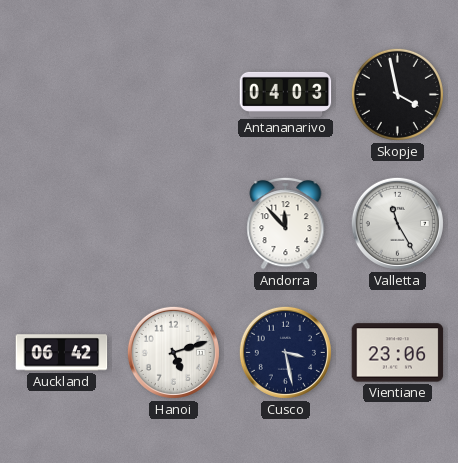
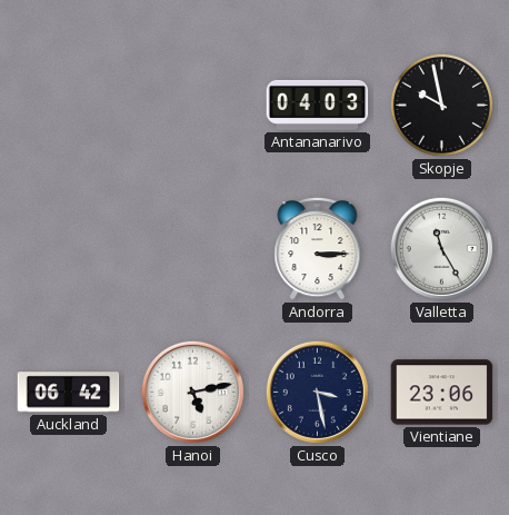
Skopje: 3:58 -> 9:58 (441, 105)
Andorra: 11:53 -> 3:15 (318, 248)
Hanoi: 5:12 -> 5:13 (192, 392)
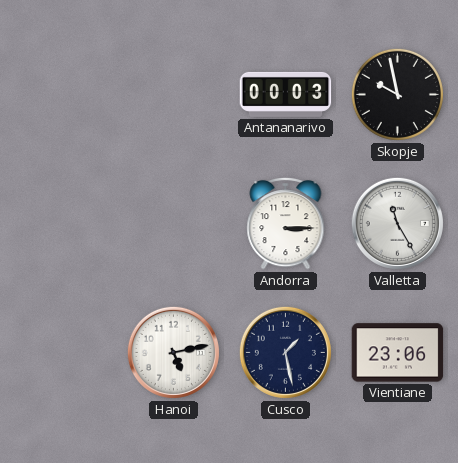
Antananarivo: 04:03 -> 00:03 (286, 94)
Auckland: 06:42 -> none (69, 393)
Cusco: 3:28 -> 1:28 (285, 352)
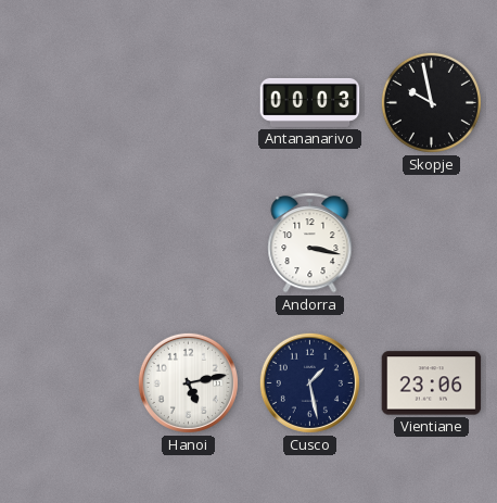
Andorra: 3:15 -> 3:17 (310, 242)
Valletta: 11:25 -> none (397, 223)
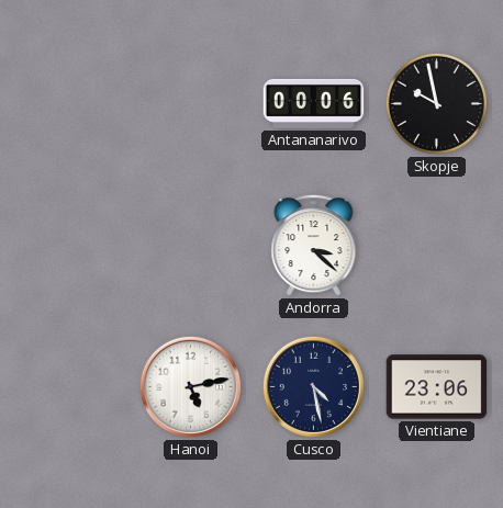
Antananarivo: 00:03 -> 00:06 (314, 103)
Andorra: 3:17 -> 3:22 (314, 245)
Cusco: 1:28 -> 4:28 (313, 386)
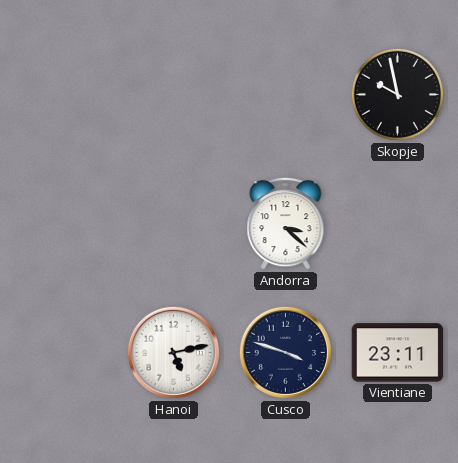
Antananarivo: 00:06 -> none (314, 103)
Cusco: 4:28 -> 3:48 (285, 352)
Vientiane: 23:06 -> 23:11 (398, 353)
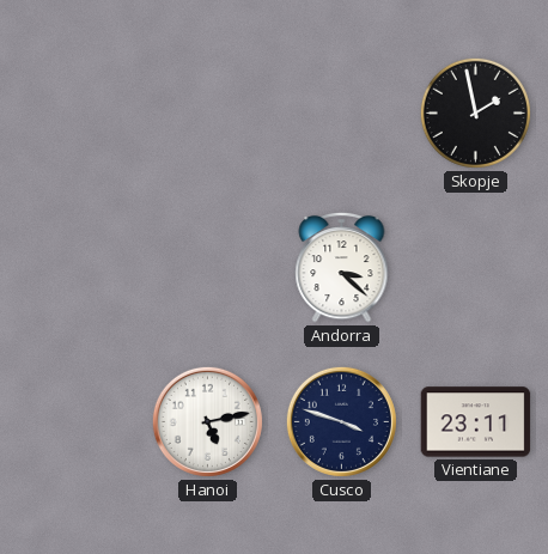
Skopje: 9:58 -> 1:58 (475, 112)
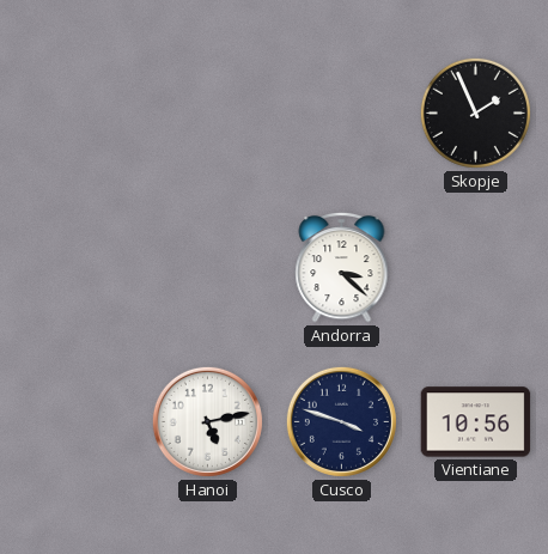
Skopje: 1:58 -> 1:56 (475, 112)
Vientiane: 23:11 -> 10:56 (476, 422)
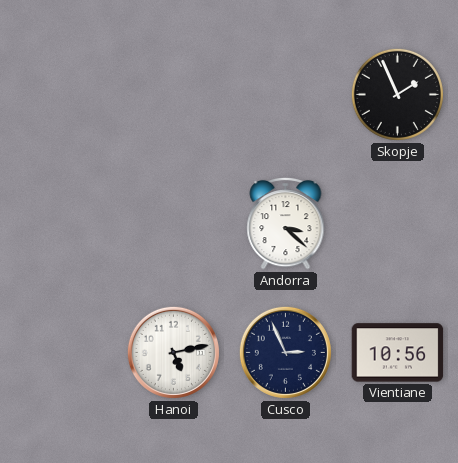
Cusco: 3:48 -> 2:56 (285, 352)
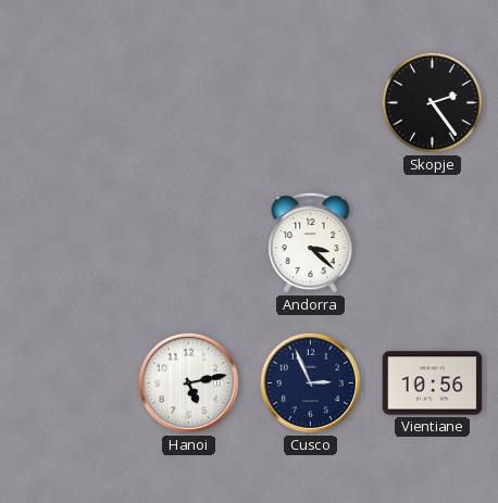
Skopje: 1:56 -> 2:24 (432, 102)
